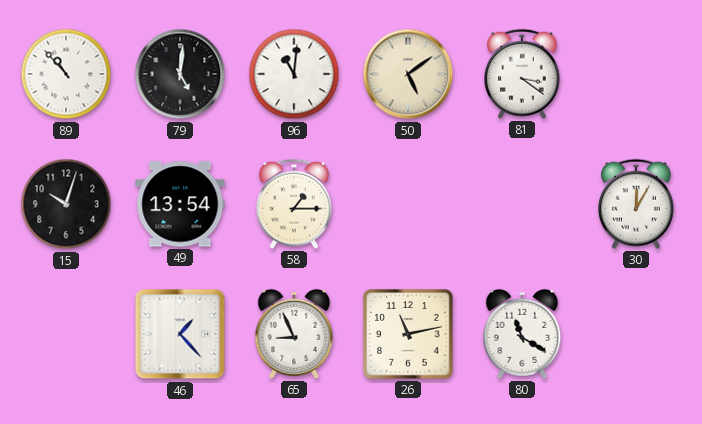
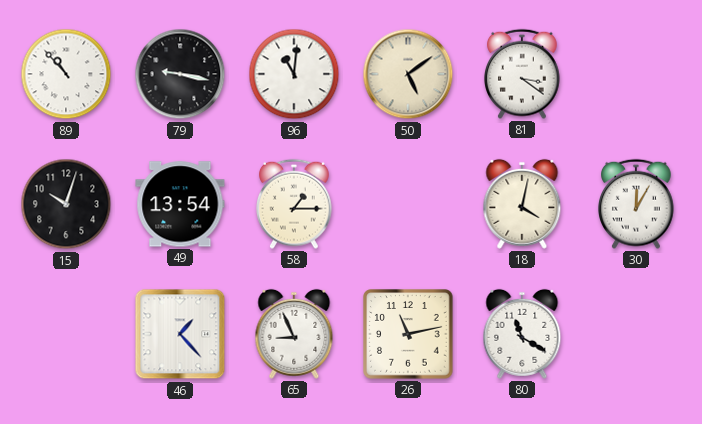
79: 5:01 -> 9:17 (180, 74)
18: none -> 4:02 (522, 204)
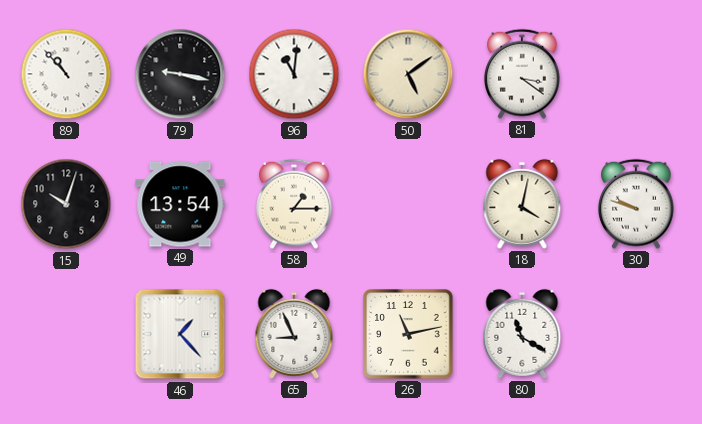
30: 12:05 -> 9:48 (637, 204)
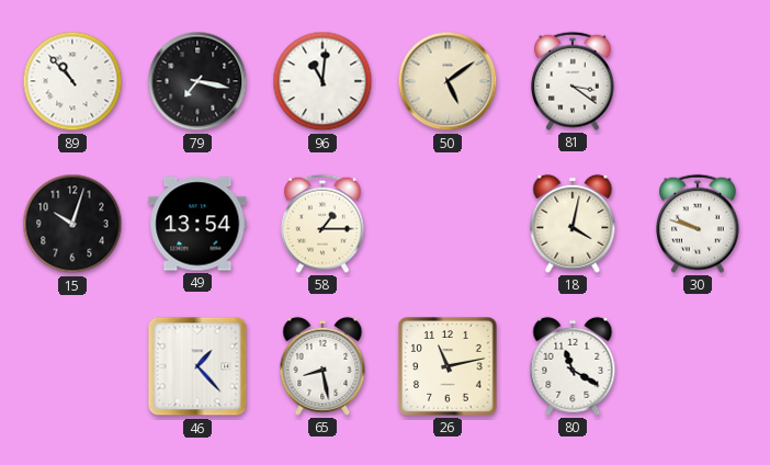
79: 9:17 -> 7:17 (197, 81)
65: 8:56 -> 8:28 (322, 366)
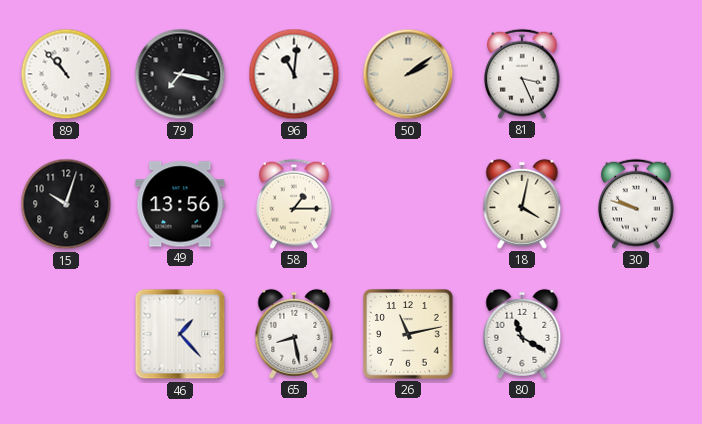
50: 5:09 -> 2:09 (408, 74)
81: 3:21 -> 3:26 (523, 74)
49: 13:54 -> 13:56 (180, 204)
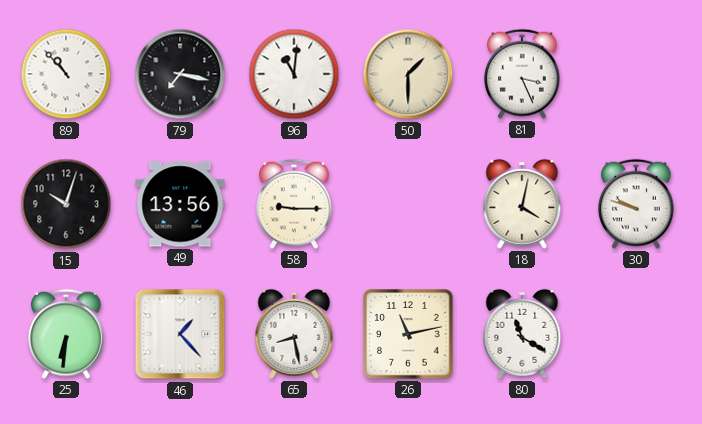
50: 2:09 -> 1:30 (408, 74)
58: 1:15 -> 9:15 (295, 204)
25: none -> 6:31 (67, 334)
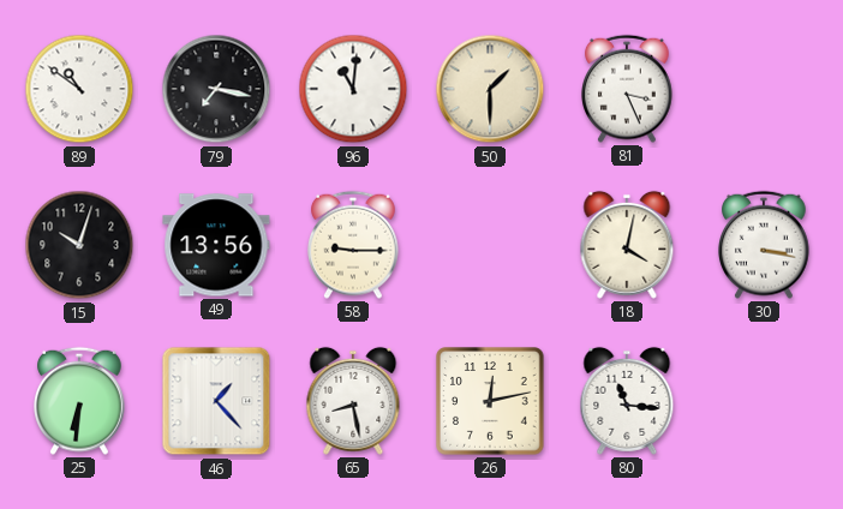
89: 10:53 -> 10:51 (79, 89)
30: 9:48 -> 3:17 (765, 245)
26: 11:13 -> 12:13 (490, 401)
80: 11:20 -> 11:16 (627, 401)
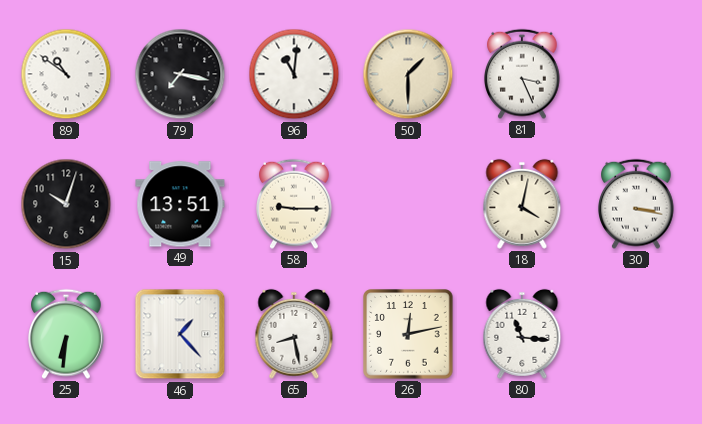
49: 13:56 -> 13:51 (180, 204)
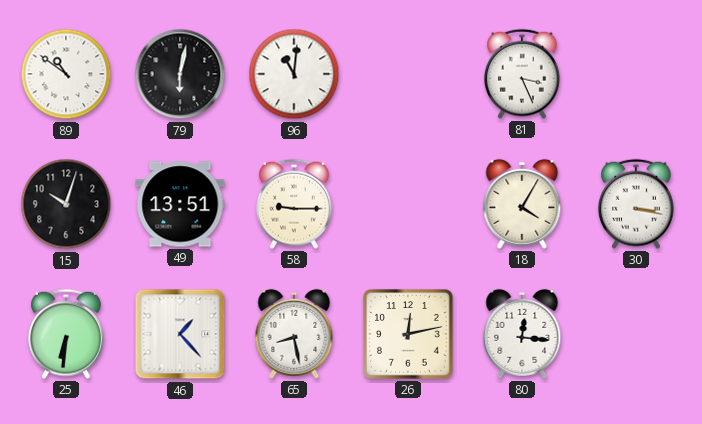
79: 7:17 -> 6:02 (180, 74)
50: 1:30 -> none (408, 74)
18: 4:02 -> 4:05 (522, 204)
80: 11:16 -> 12:16 (522, 334)
